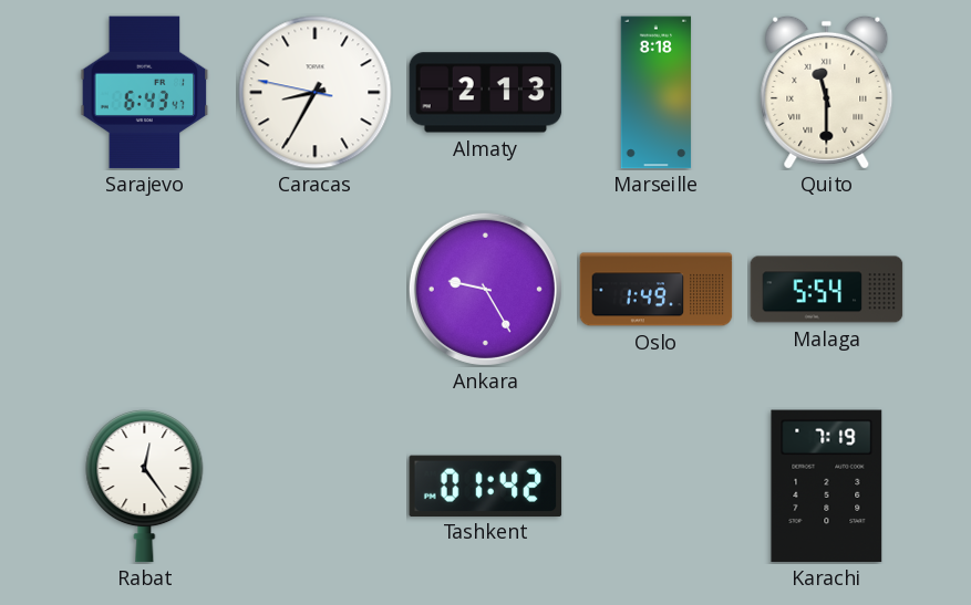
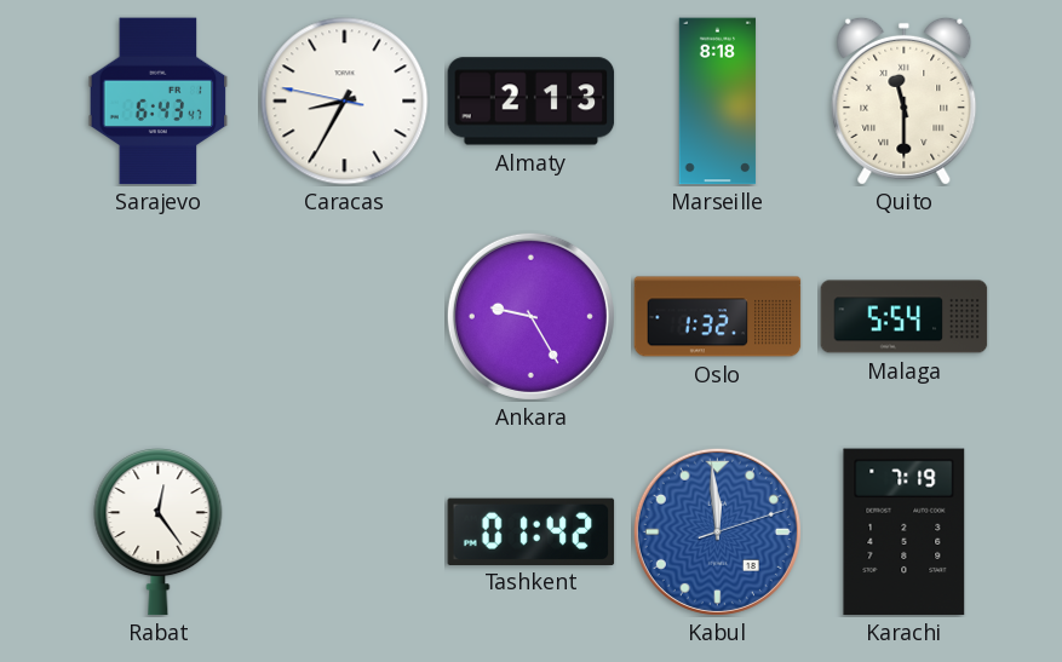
Oslo: 1:49 -> 1:32 (718, 317)
Kabul: none -> 11:59 (717, 531)
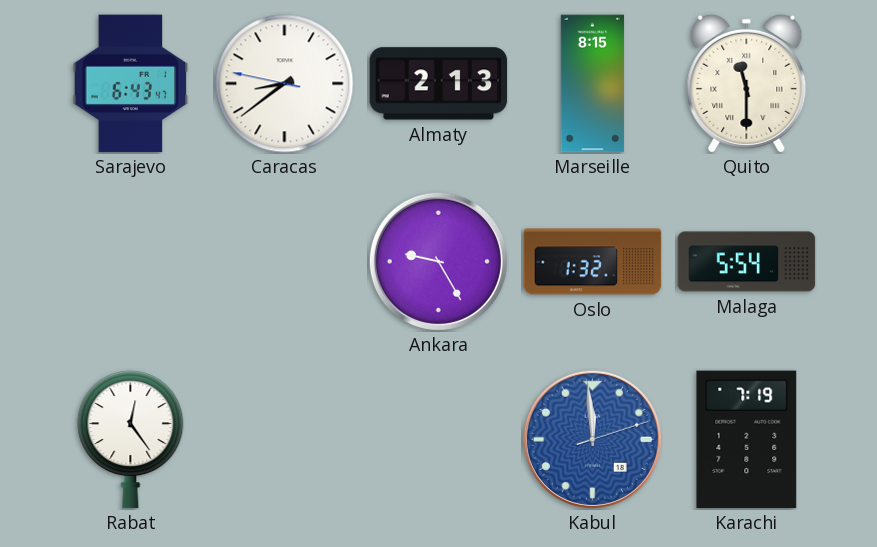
Caracas: 8:34 -> 8:38 (285, 84)
Marseille: 8:18 -> 8:15 (593, 84)
Tashkent: 01:42 -> none (532, 531)
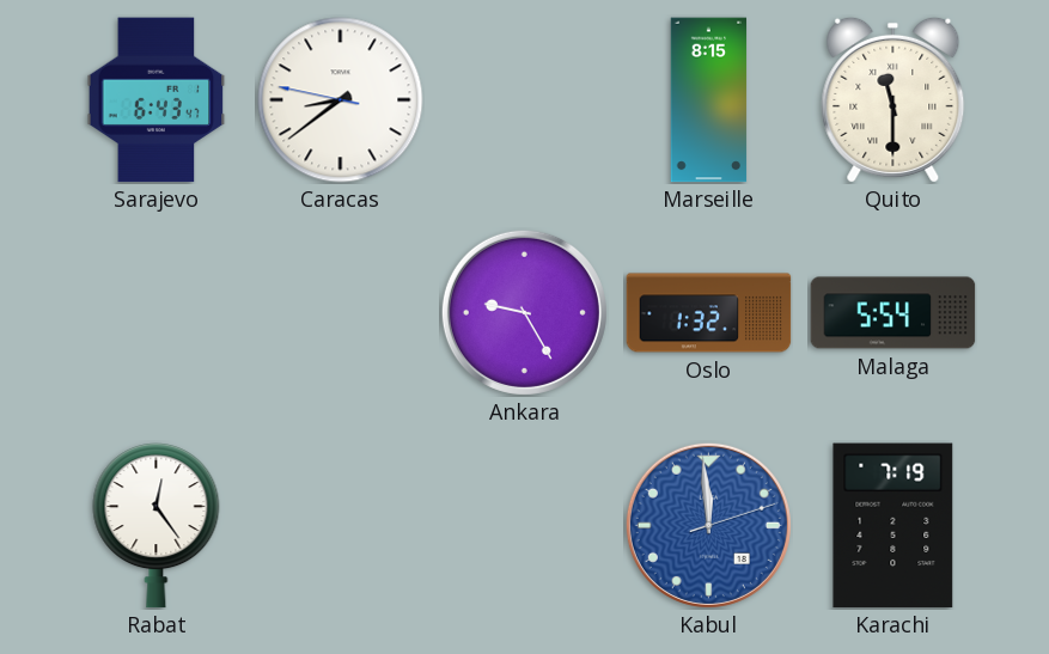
Almaty: 2:13 -> none (439, 84)
